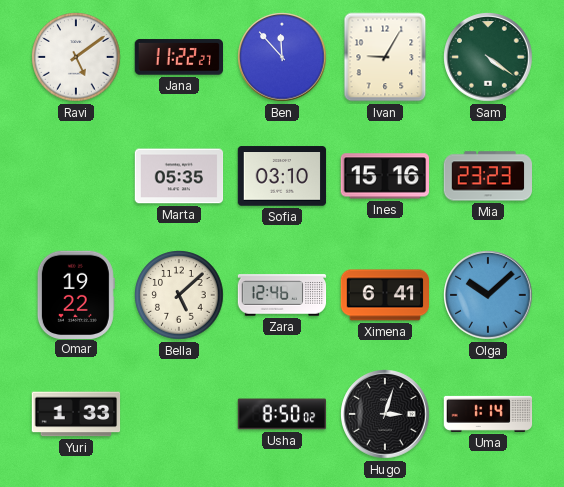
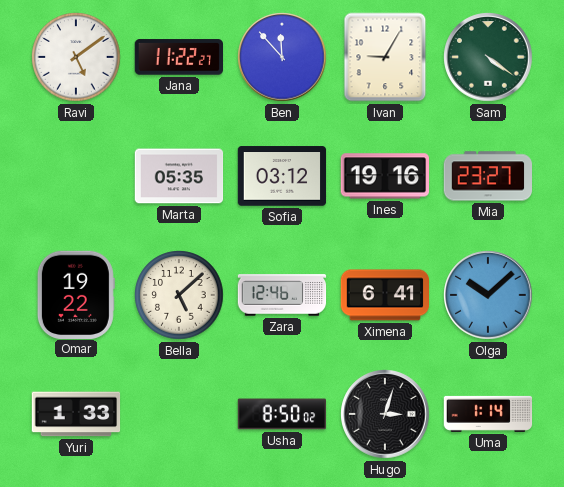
Sofia: 03:10 -> 03:12 (282, 176)
Ines: 15:16 -> 19:16 (384, 176)
Mia: 23:23 -> 23:27 (488, 176)
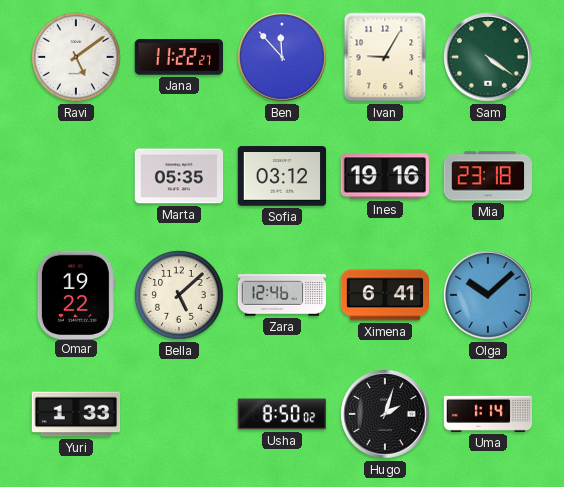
Mia: 23:27 -> 23:18 (488, 176)
Hugo: 3:03 -> 2:03 (385, 414)
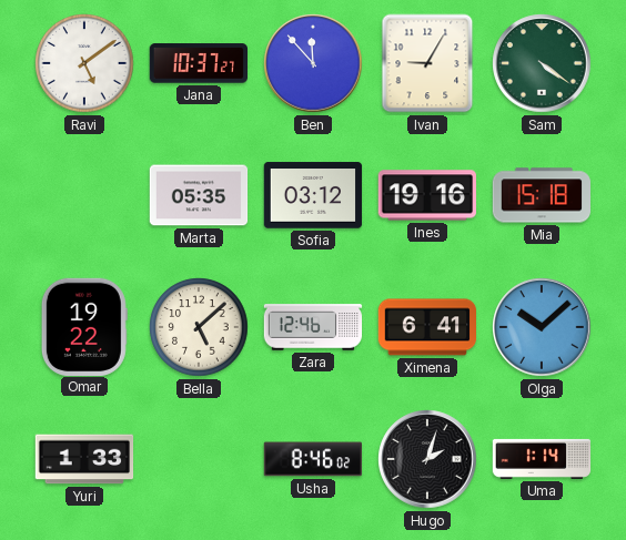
Jana: 11:22 -> 10:37 (198, 63)
Mia: 23:18 -> 15:18 (542, 195)
Usha: 8:50 -> 8:46 (313, 459)
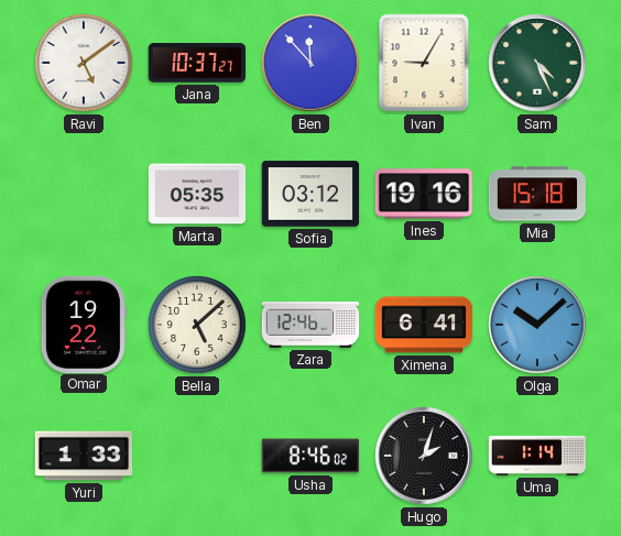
Sam: 4:21 -> 4:26 (537, 63)
